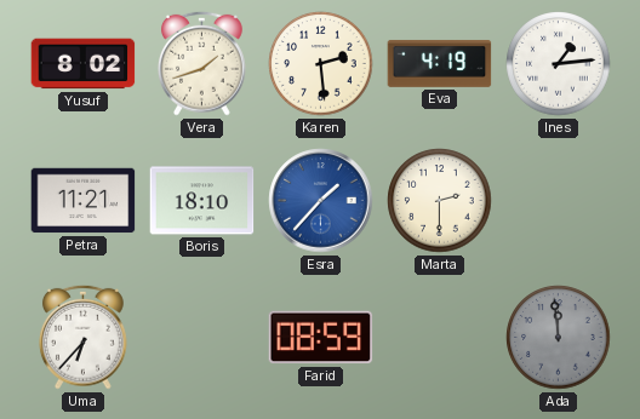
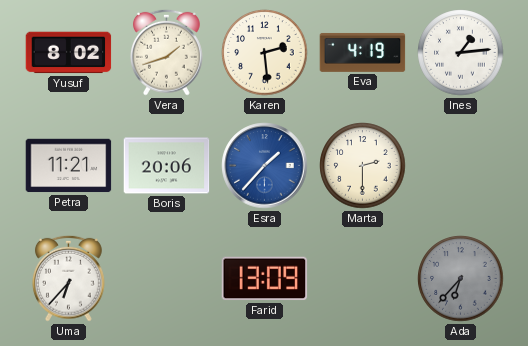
Boris: 18:10 -> 20:06 (167, 166)
Farid: 08:59 -> 13:09 (265, 279)
Ada: 11:59 -> 6:37 (461, 279)
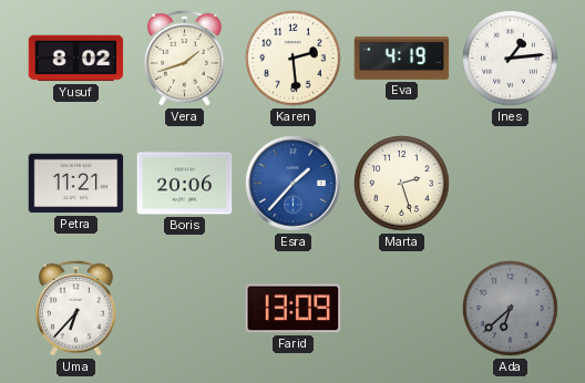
Marta: 2:30 -> 2:27 (402, 184)
Ada: 6:37 -> 6:38 (511, 309)
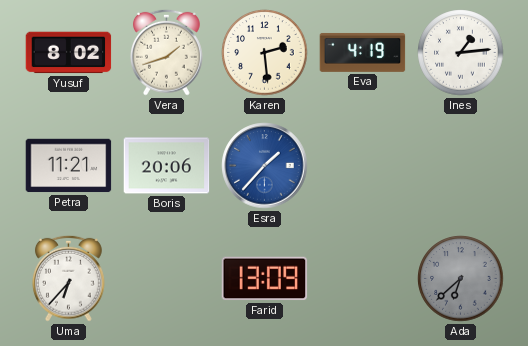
Marta: 2:27 -> none (402, 184)
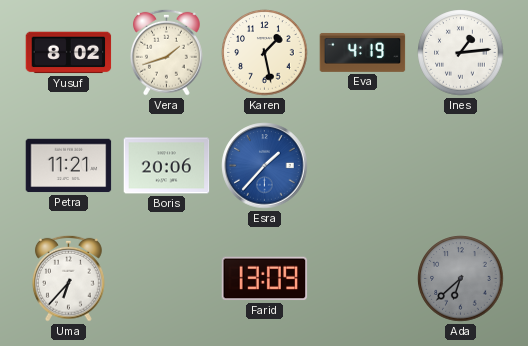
Karen: 2:29 -> 1:28 (265, 53)
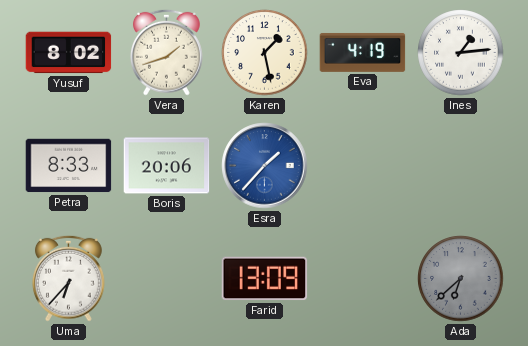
Petra: 11:21 -> 8:33 (69, 166)
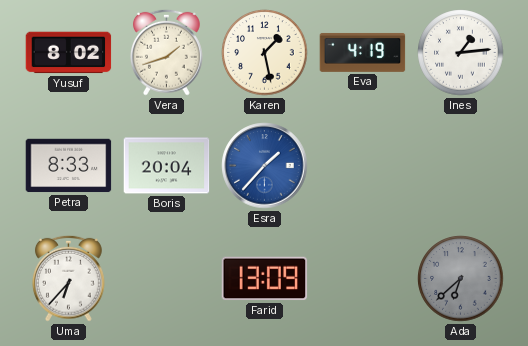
Boris: 20:06 -> 20:04 (167, 166)
